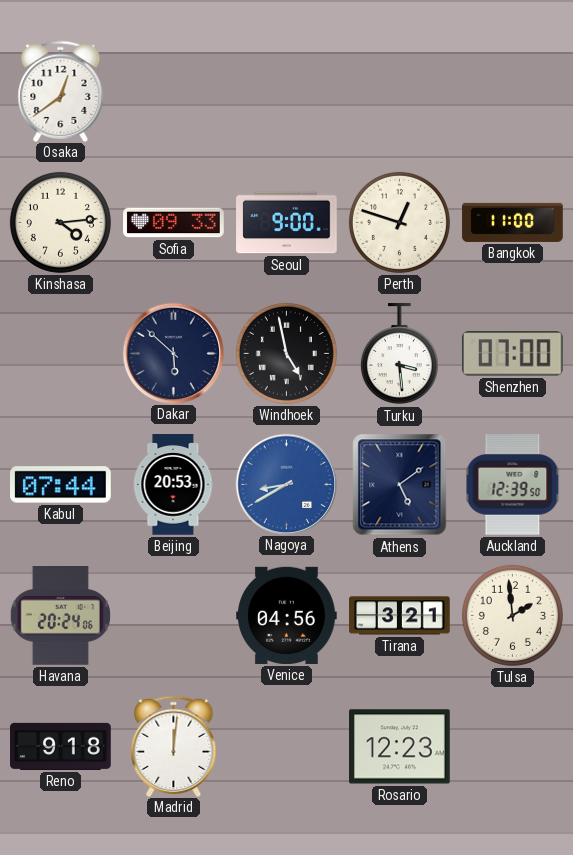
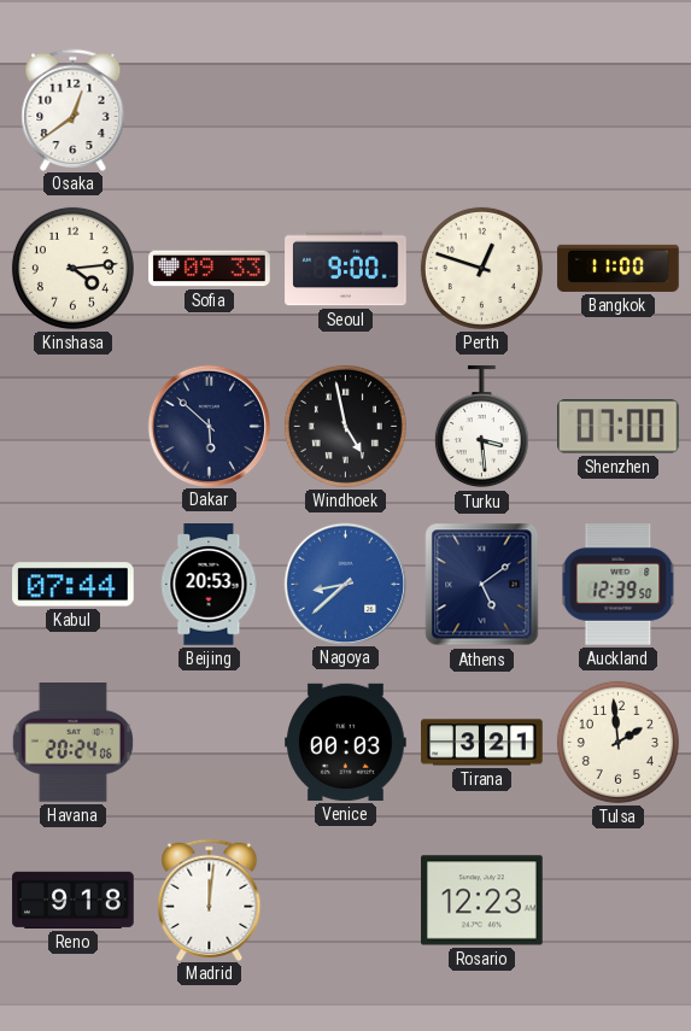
Nagoya: 8:40 -> 8:38 (345, 584)
Venice: 04:56 -> 00:03 (346, 742)
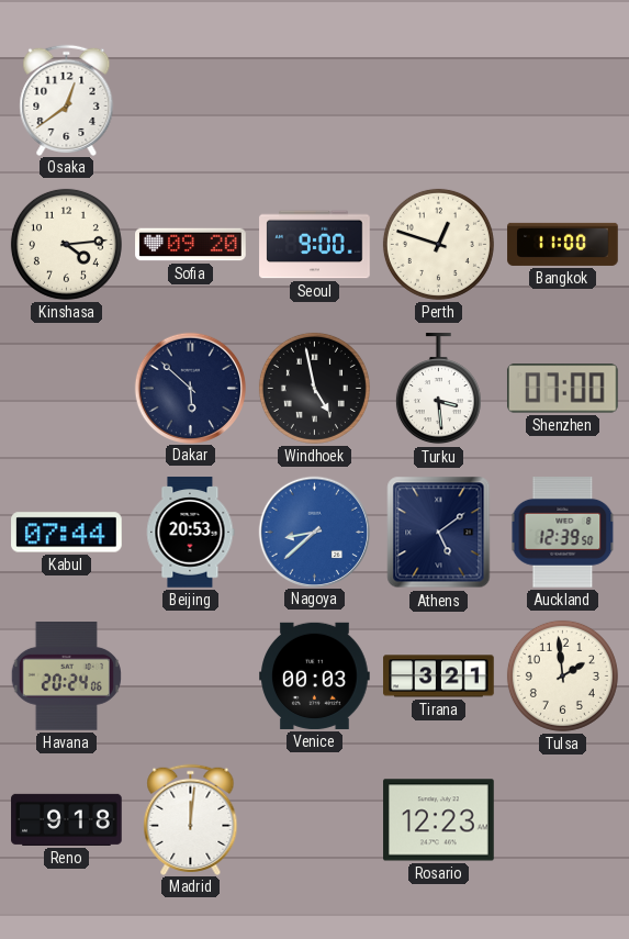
Sofia: 09:33 -> 09:20 (191, 245)
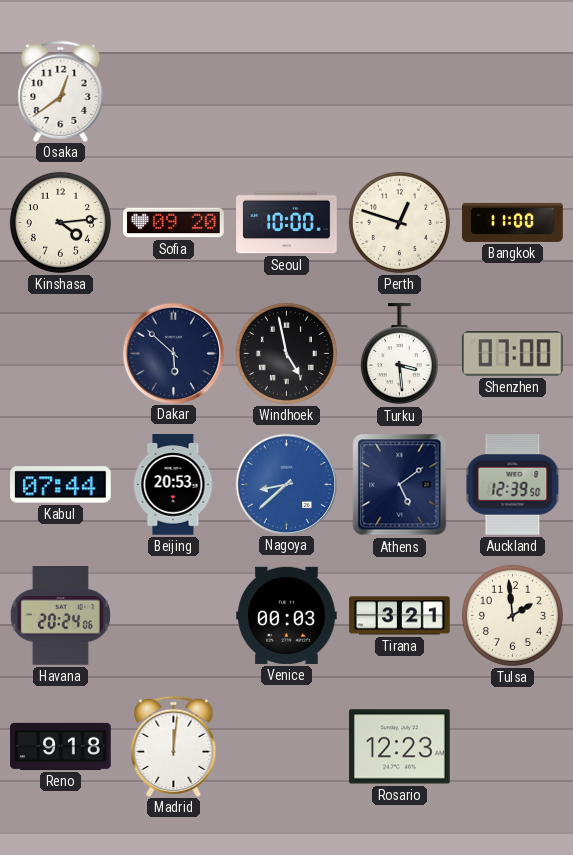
Seoul: 9:00 -> 10:00 (287, 223)
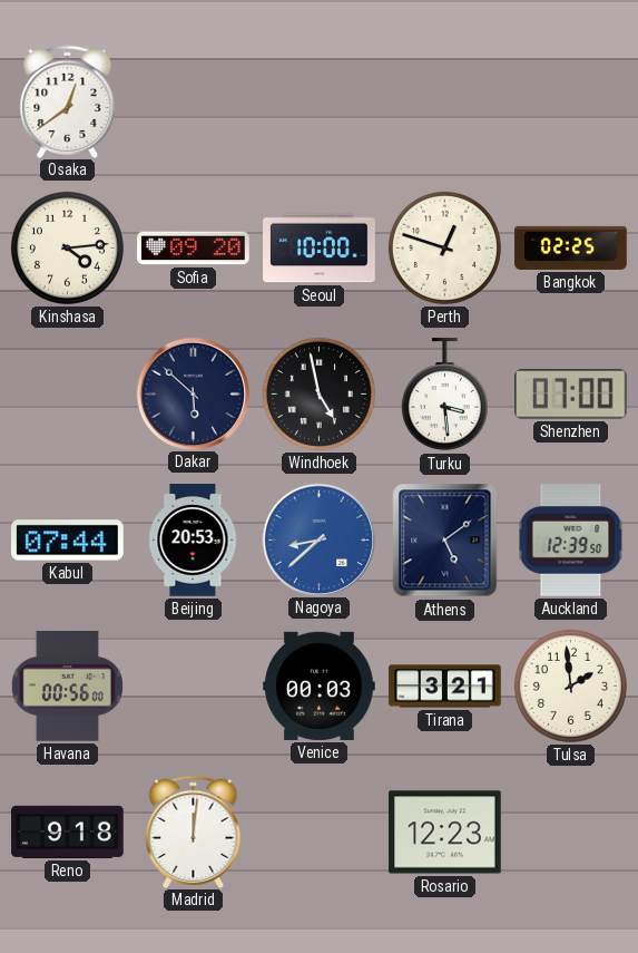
Bangkok: 11:00 -> 02:25 (571, 247)
Havana: 20:24 -> 00:56 (67, 687)
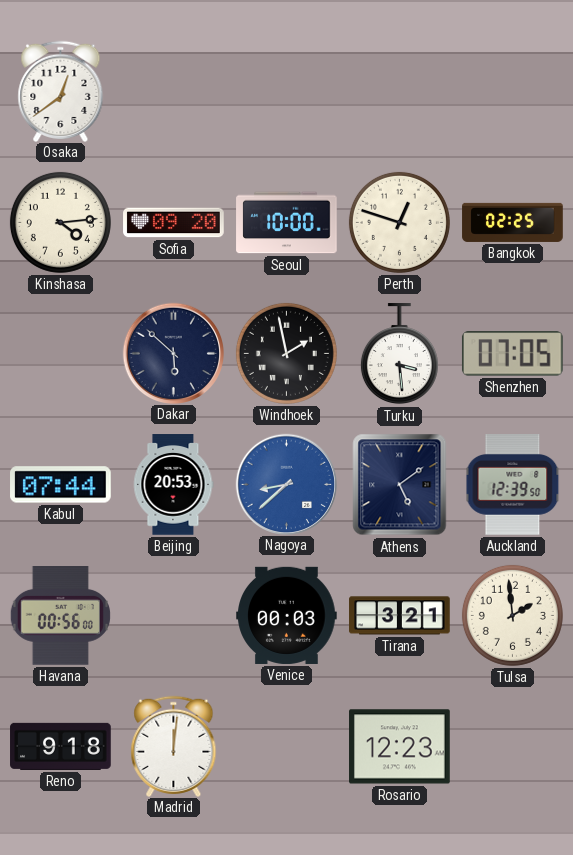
Windhoek: 4:58 -> 1:58 (286, 353)
Shenzhen: 07:00 -> 07:05 (512, 354)
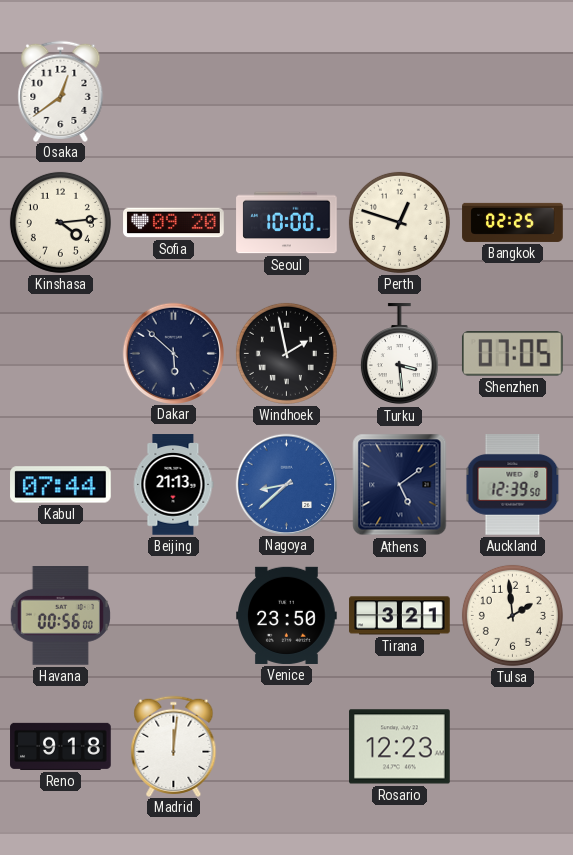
Beijing: 20:53 -> 21:13 (173, 485)
Venice: 00:03 -> 23:50 (287, 615)
